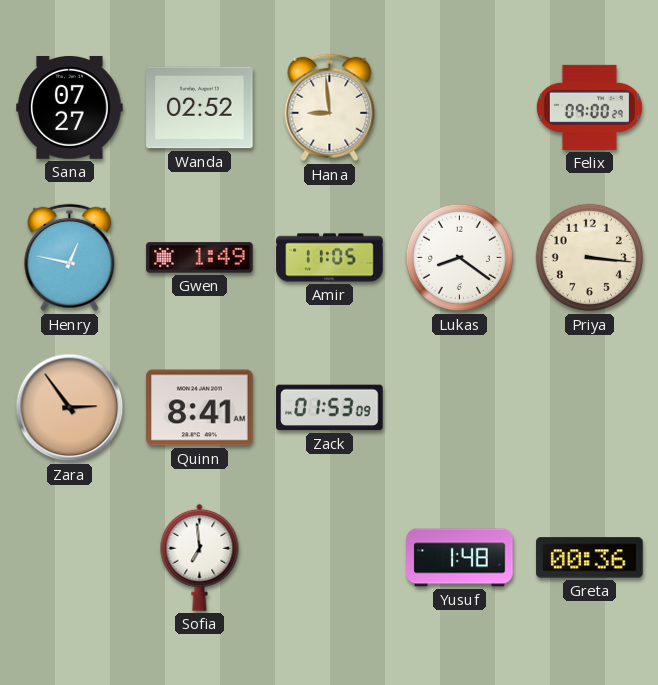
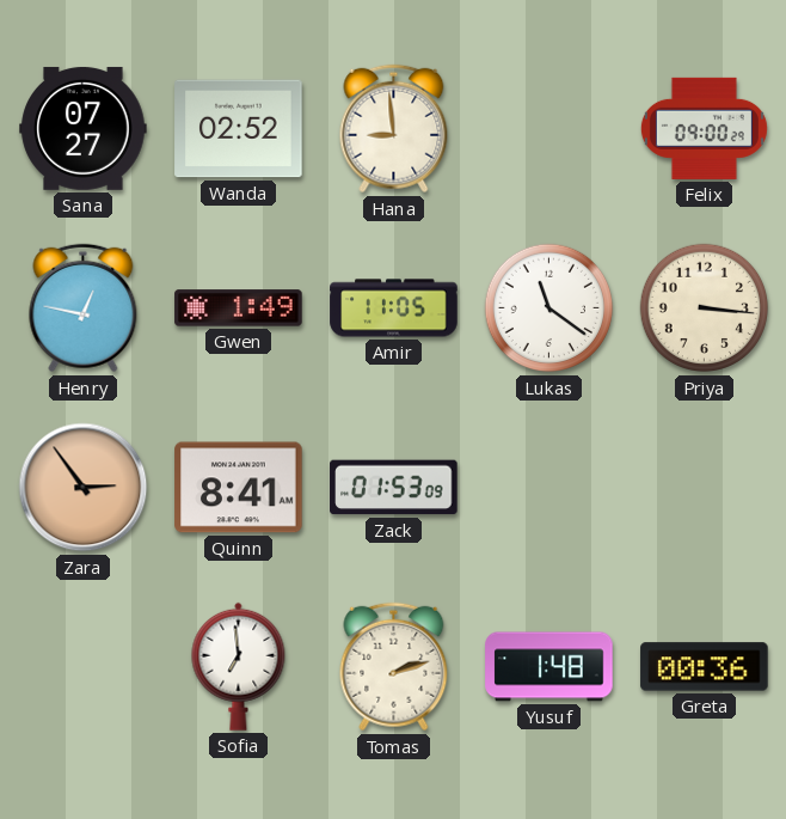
Lukas: 8:21 -> 11:21 (549, 308)
Tomas: none -> 2:12 (394, 667)
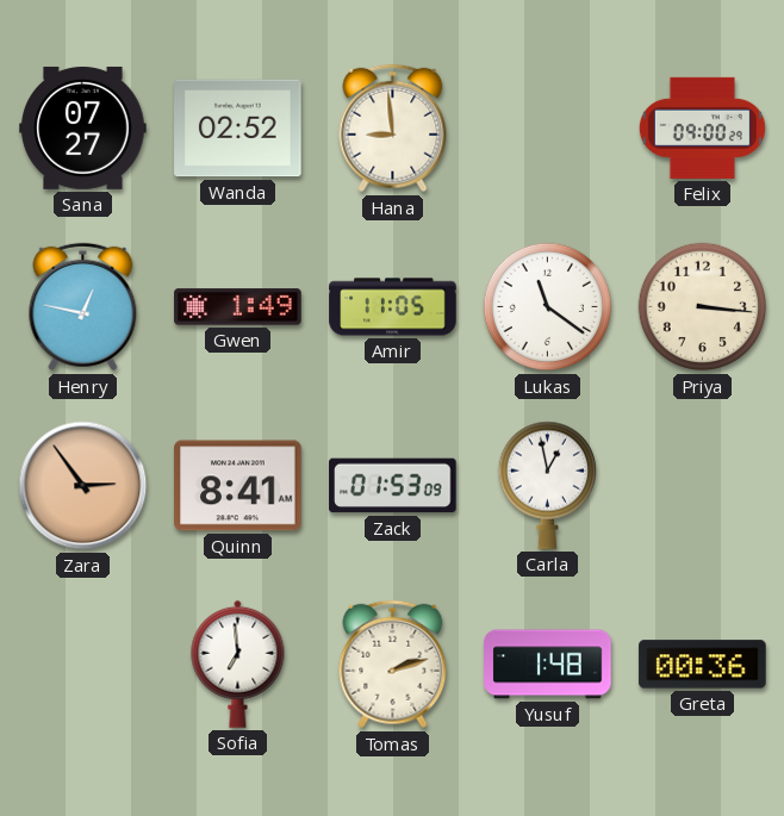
Carla: none -> 12:58 (547, 485)
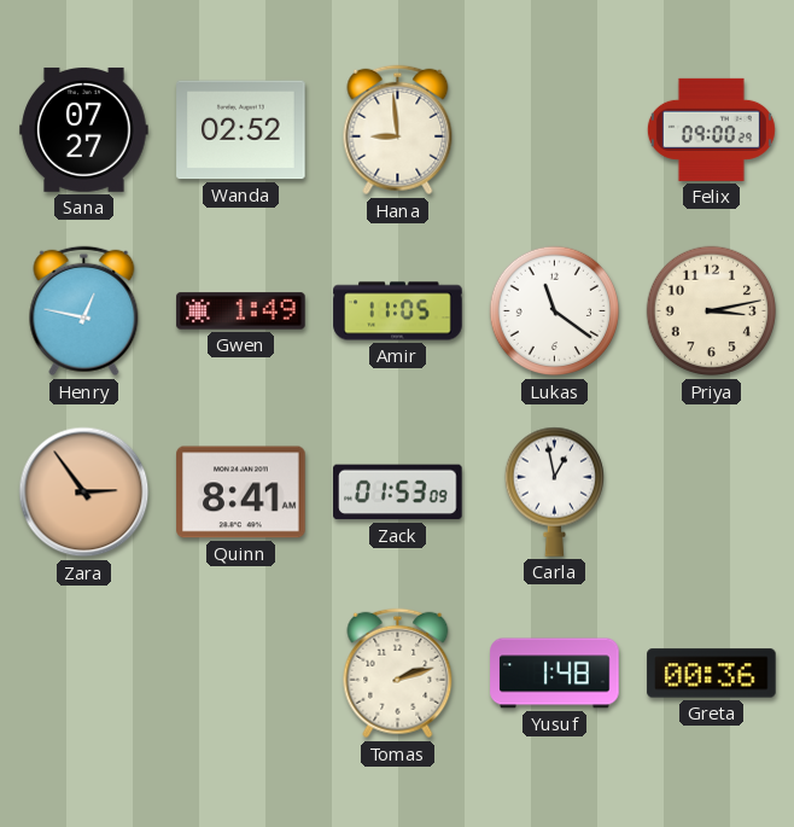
Priya: 3:16 -> 3:13 (712, 311)
Sofia: 6:59 -> none (238, 664)
